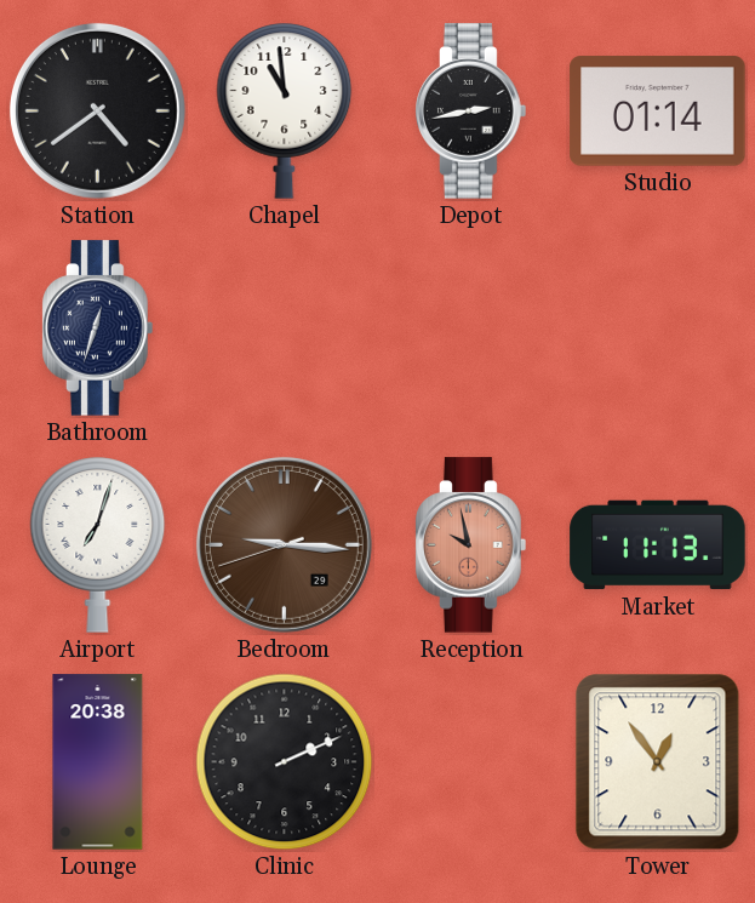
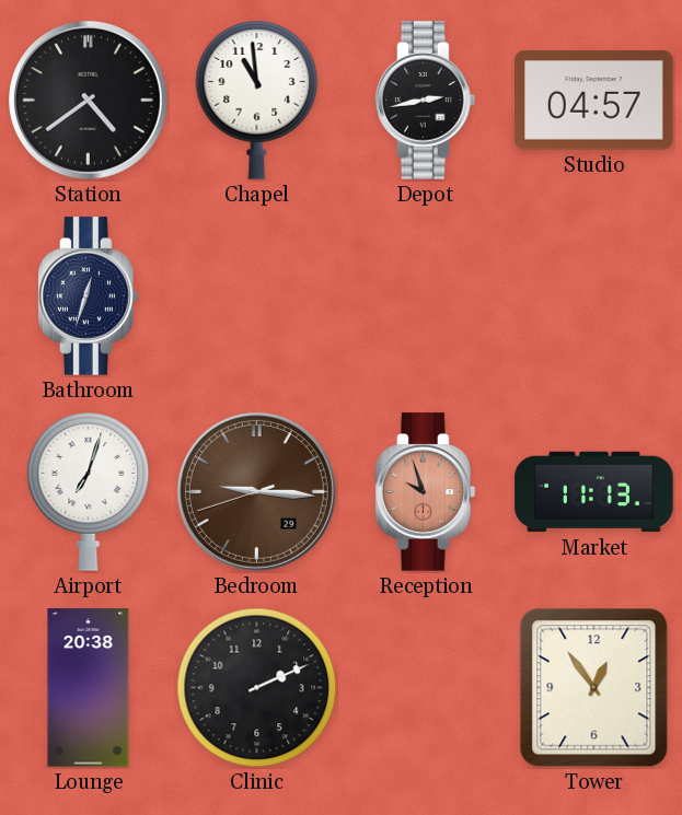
Studio: 01:14 -> 04:57 (594, 101)
Reception: 9:58 -> 9:57 (426, 492)
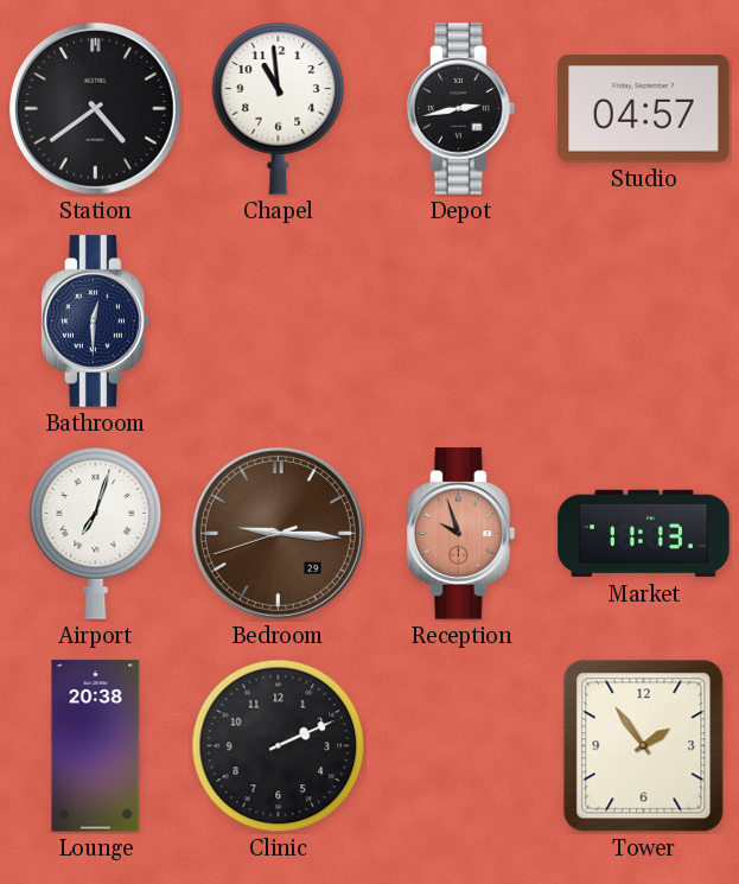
Bathroom: 12:33 -> 12:30 (96, 322)
Tower: 12:54 -> 1:54 (644, 746)
